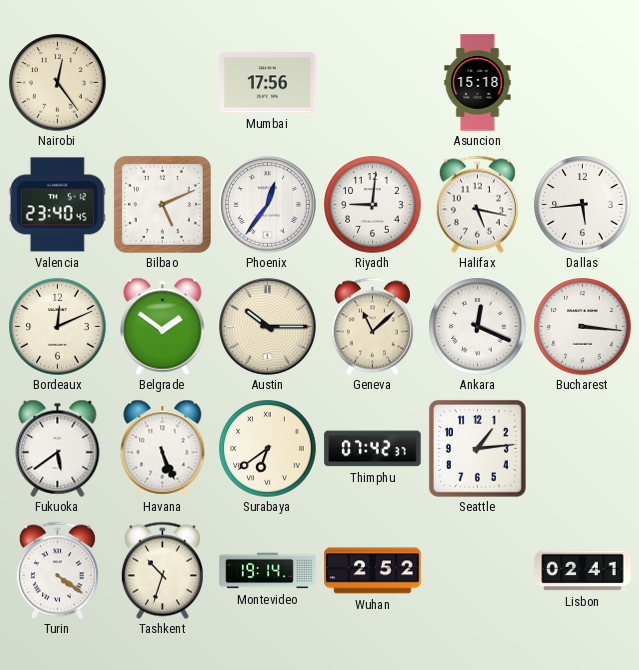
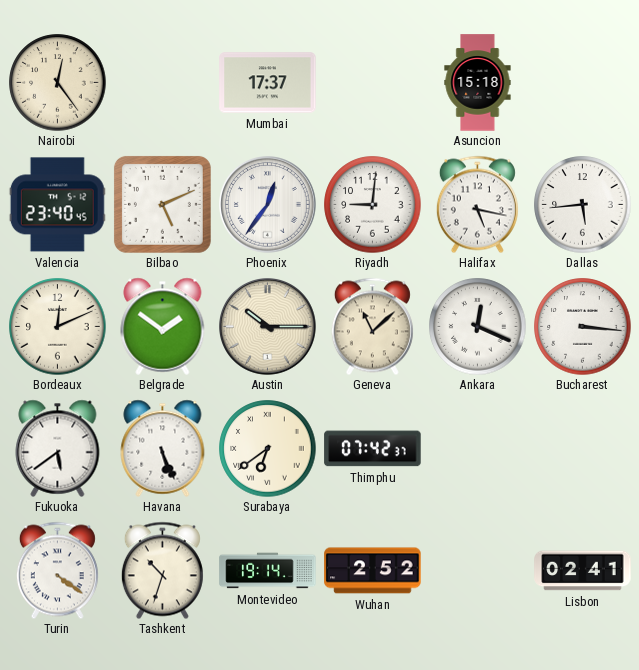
Mumbai: 17:56 -> 17:37 (268, 83)
Seattle: 1:14 -> none (477, 448)
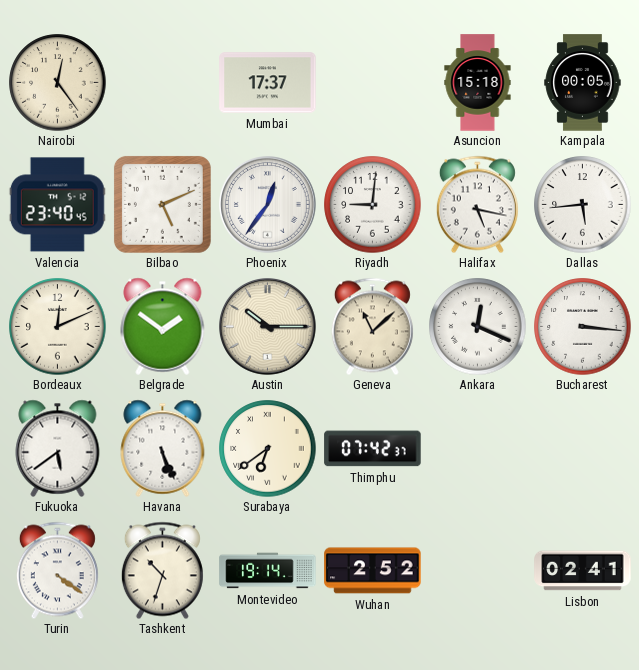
Kampala: none -> 00:05 (583, 83)
